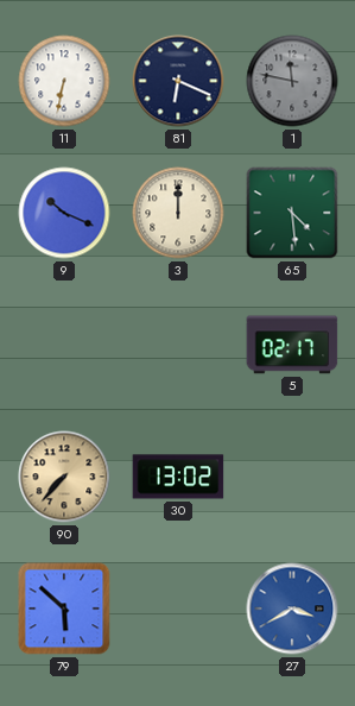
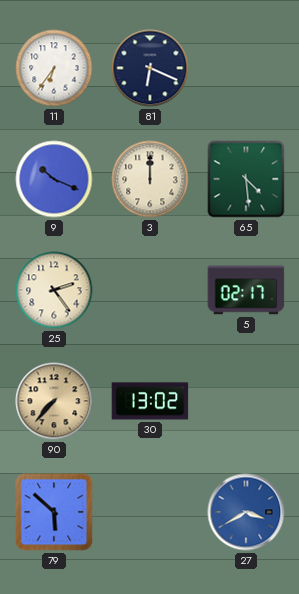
11: 6:32 -> 6:36 (54, 68)
1: 11:47 -> none (292, 81)
25: none -> 2:24 (54, 290)
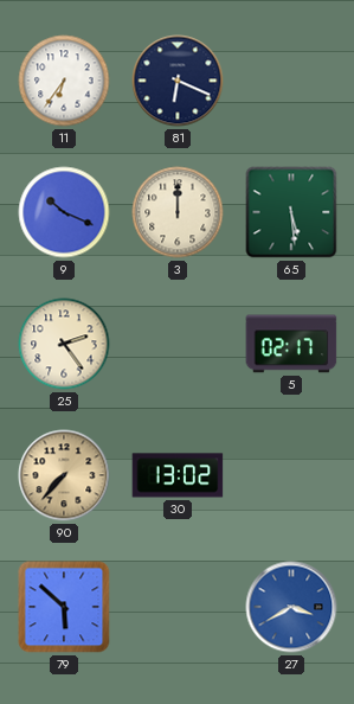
65: 4:29 -> 5:29 (291, 212)
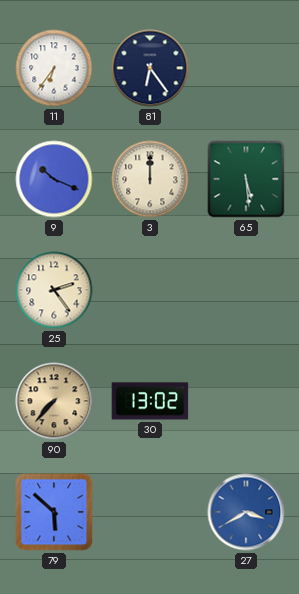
81: 6:19 -> 6:24 (150, 68)
5: 02:17 -> none (291, 344)
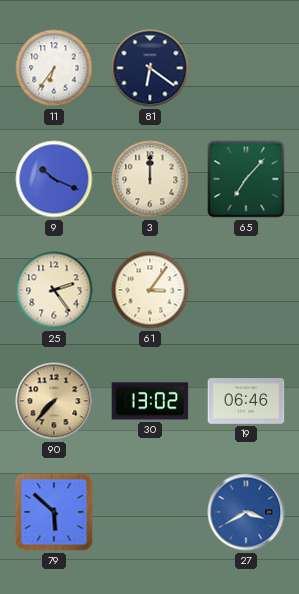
81: 6:24 -> 6:21 (150, 68)
65: 5:29 -> 7:07 (246, 179)
61: none -> 3:06 (150, 290)
19: none -> 06:46 (246, 401)
